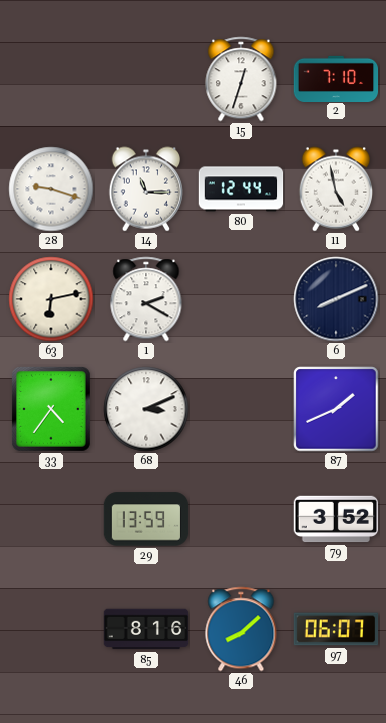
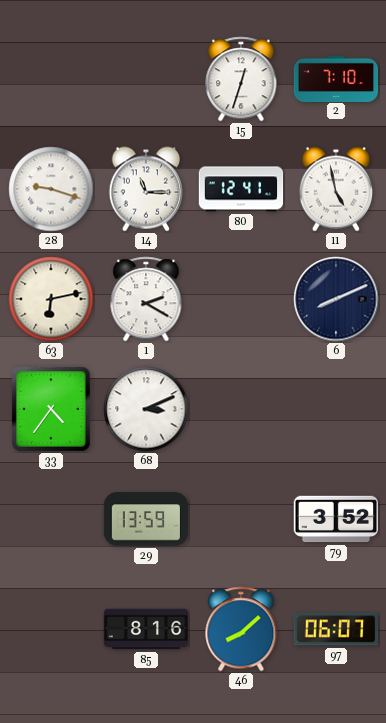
80: 12:44 -> 12:41 (241, 189)
87: 1:41 -> none (336, 409)
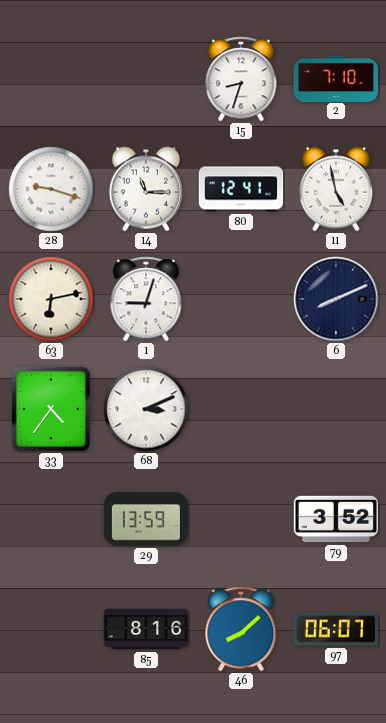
15: 12:33 -> 8:33 (241, 79)
1: 2:20 -> 9:03 (146, 299)
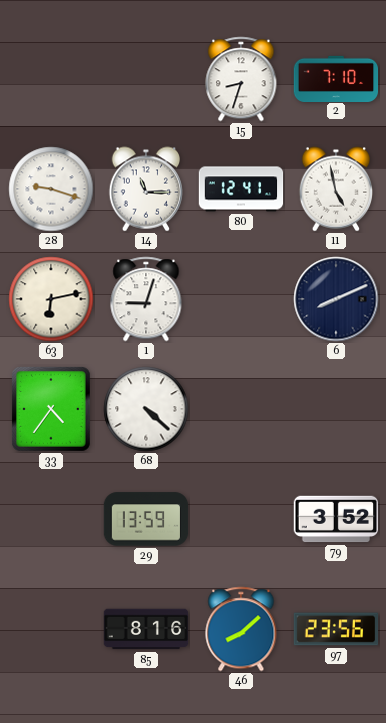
68: 3:11 -> 4:22 (146, 409)
97: 06:07 -> 23:56 (336, 629)
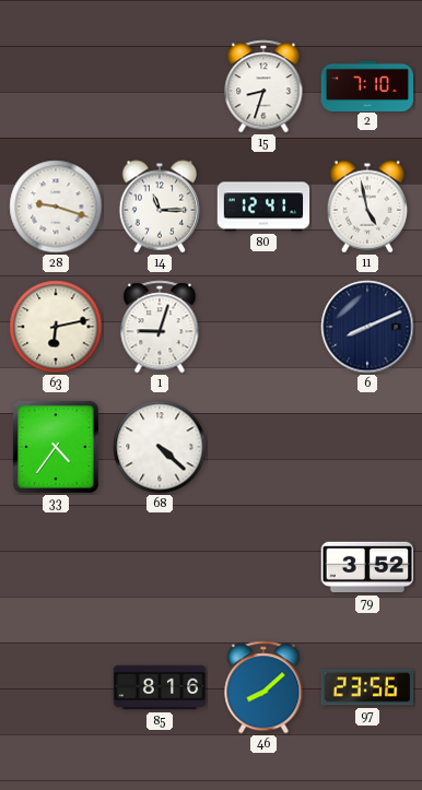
29: 13:59 -> none (146, 519)
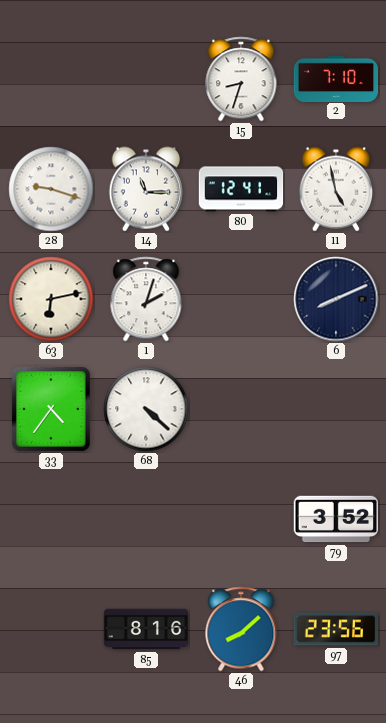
1: 9:03 -> 2:03 (146, 299)
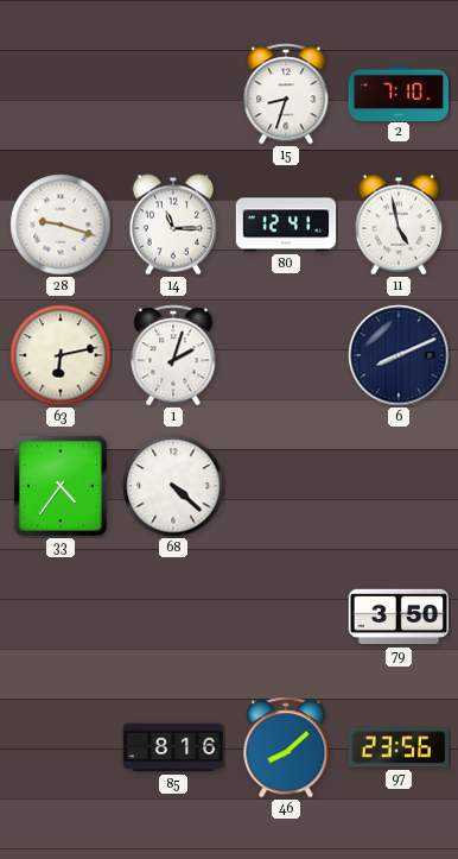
79: 3:52 -> 3:50 (399, 617)
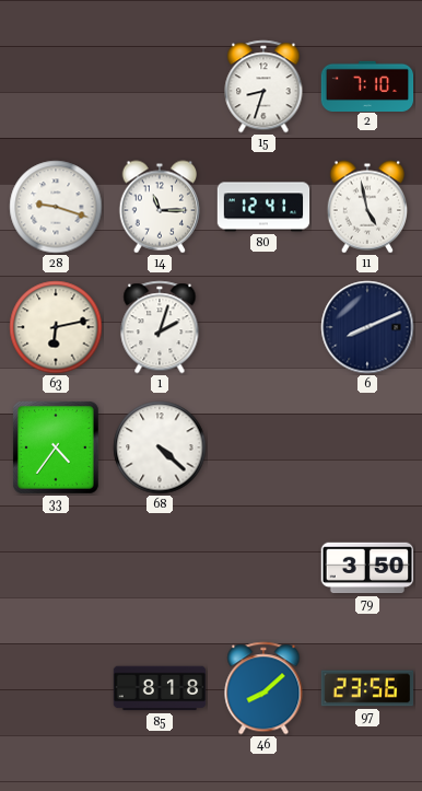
85: 8:16 -> 8:18 (160, 688)
